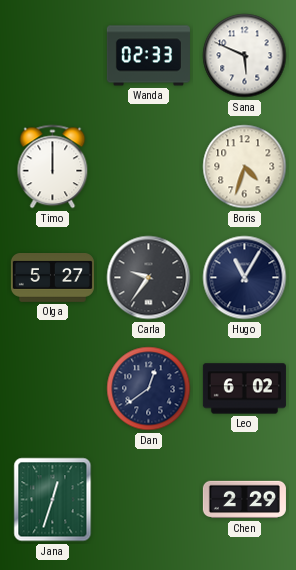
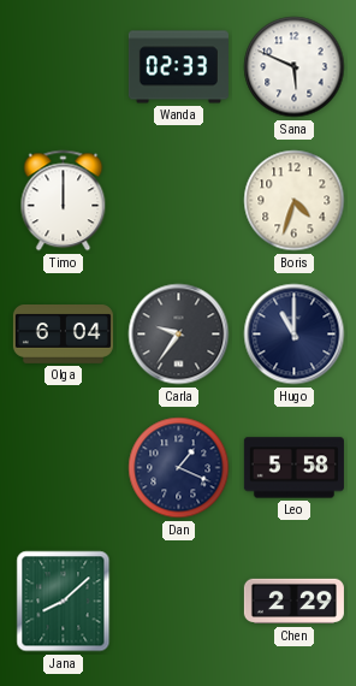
Olga: 5:27 -> 6:04 (63, 335)
Hugo: 11:05 -> 11:00 (295, 335)
Dan: 12:39 -> 1:19 (179, 468)
Leo: 6:02 -> 5:58 (293, 468)
Jana: 12:33 -> 8:08 (64, 602)
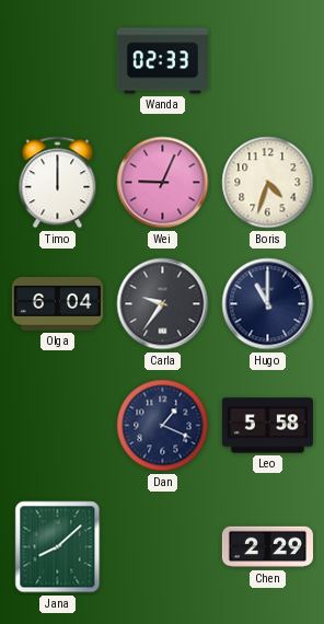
Sana: 5:49 -> none (295, 67)
Wei: none -> 9:04 (163, 183)
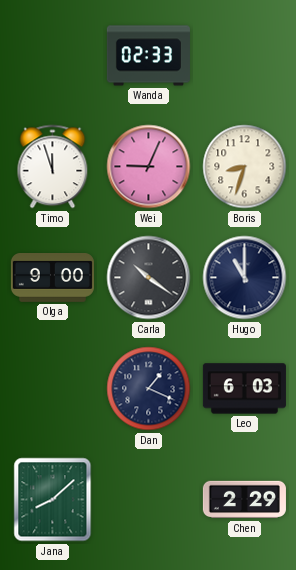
Timo: 12:00 -> 11:57 (53, 167)
Boris: 4:33 -> 8:33 (245, 167)
Olga: 6:04 -> 9:00 (52, 278)
Carla: 9:36 -> 10:21 (149, 278)
Leo: 5:58 -> 6:03 (244, 389)
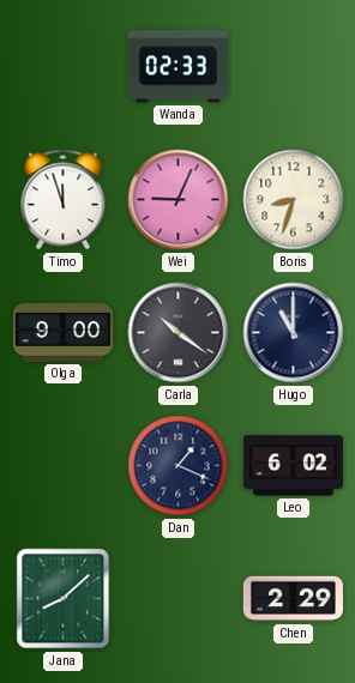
Leo: 6:03 -> 6:02 (293, 466)
